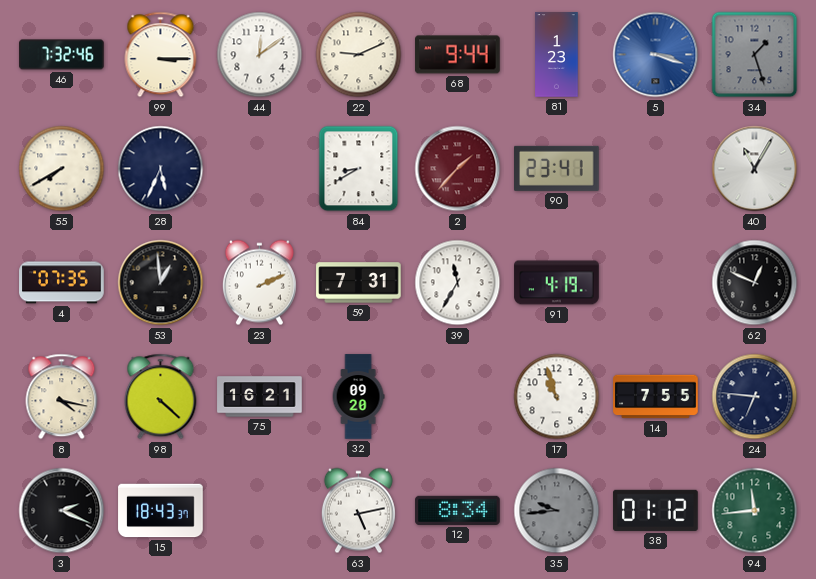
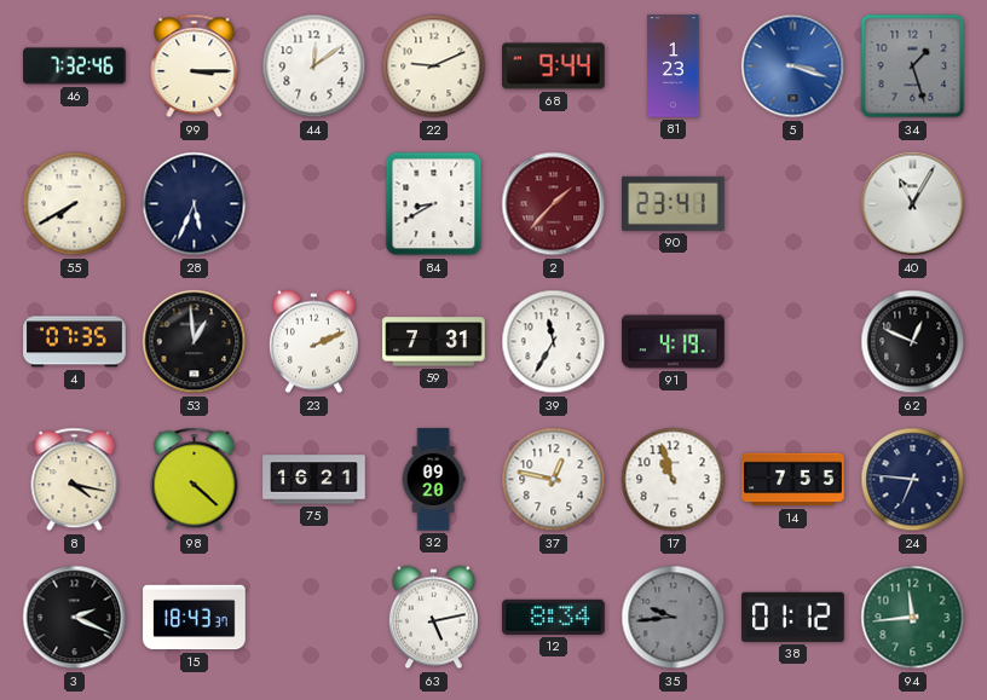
37: none -> 12:47 (554, 480)
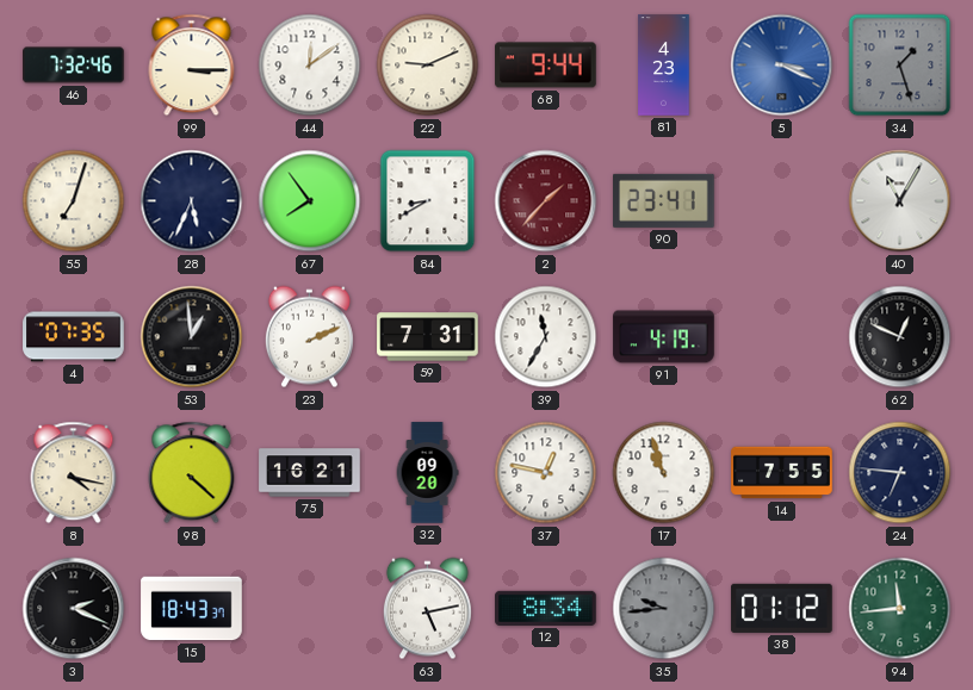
81: 1:23 -> 4:23 (664, 66)
5: 3:18 -> 3:19 (782, 66)
55: 7:40 -> 7:03 (74, 201)
67: none -> 7:54 (310, 201)
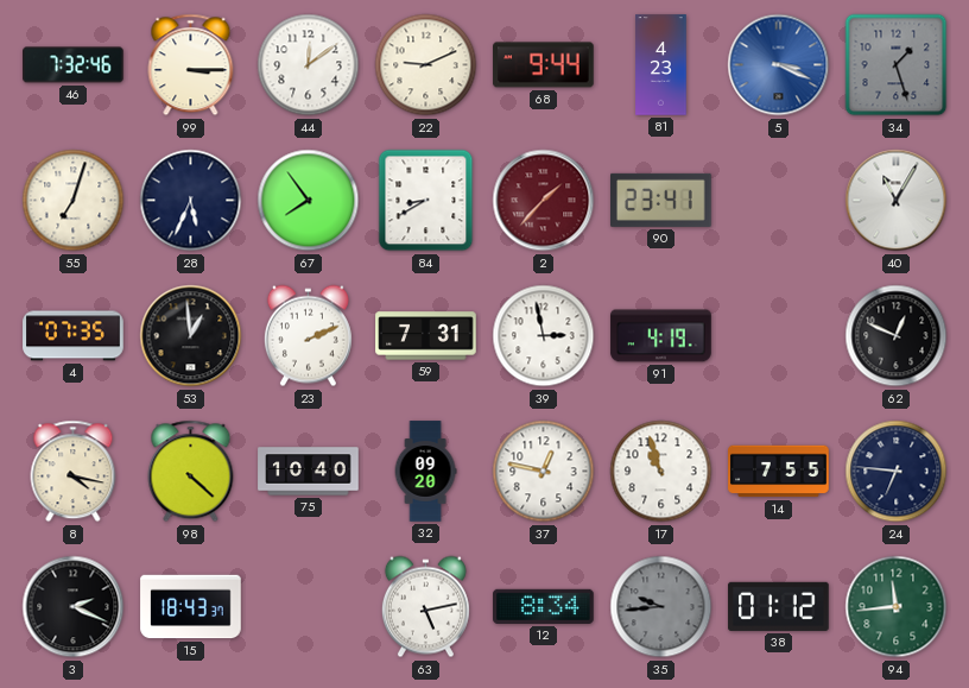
39: 11:35 -> 2:58 (544, 336)
75: 16:21 -> 10:40 (309, 472)
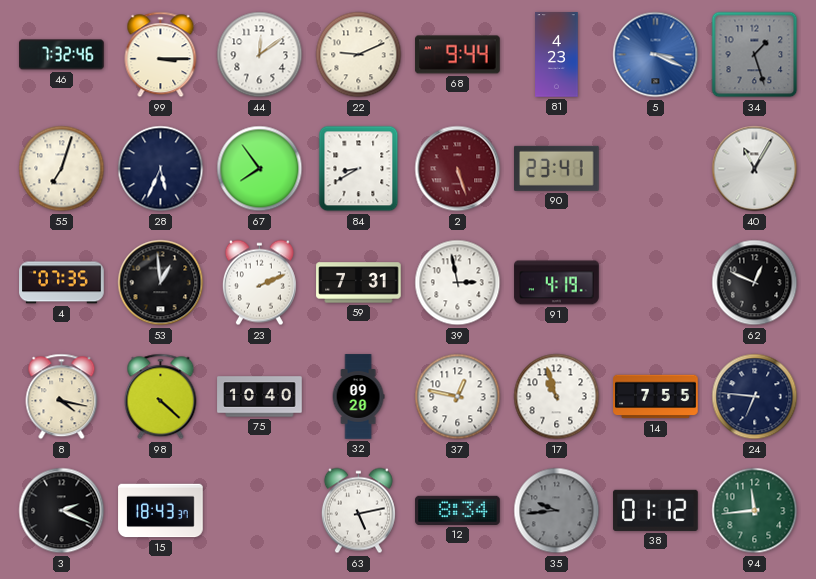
2: 1:37 -> 5:27 (458, 169)
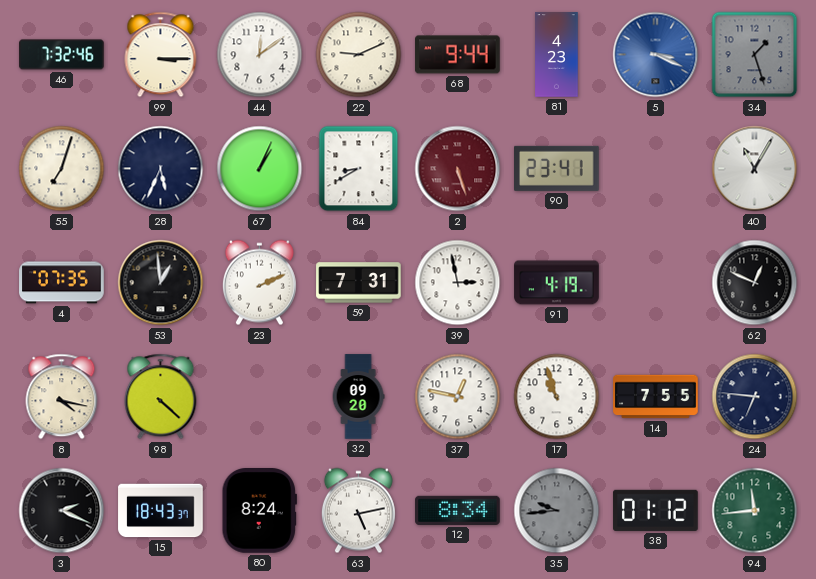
67: 7:54 -> 1:04 (260, 169)
75: 10:40 -> none (260, 397)
80: none -> 8:24 (259, 511)
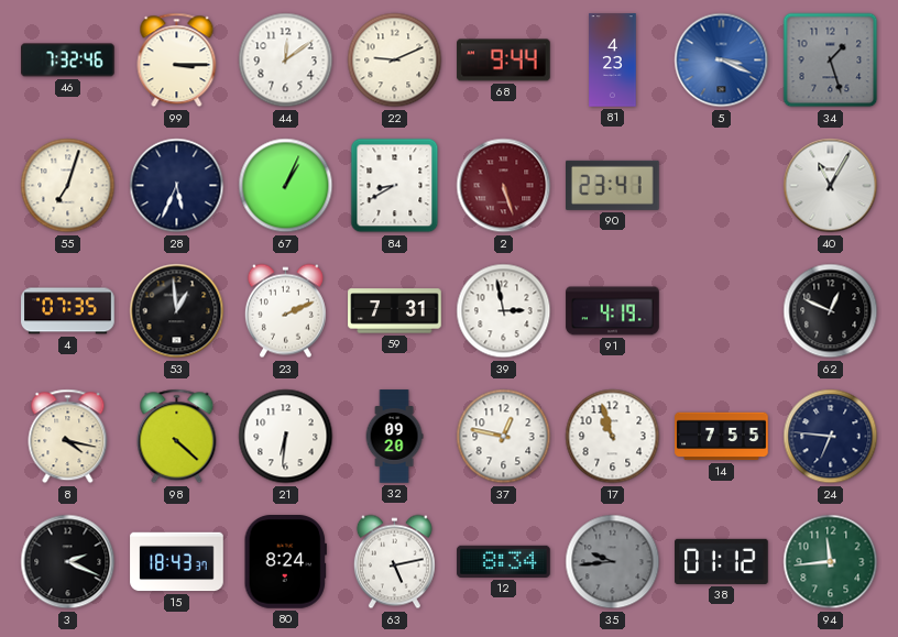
21: none -> 6:31 (286, 437)
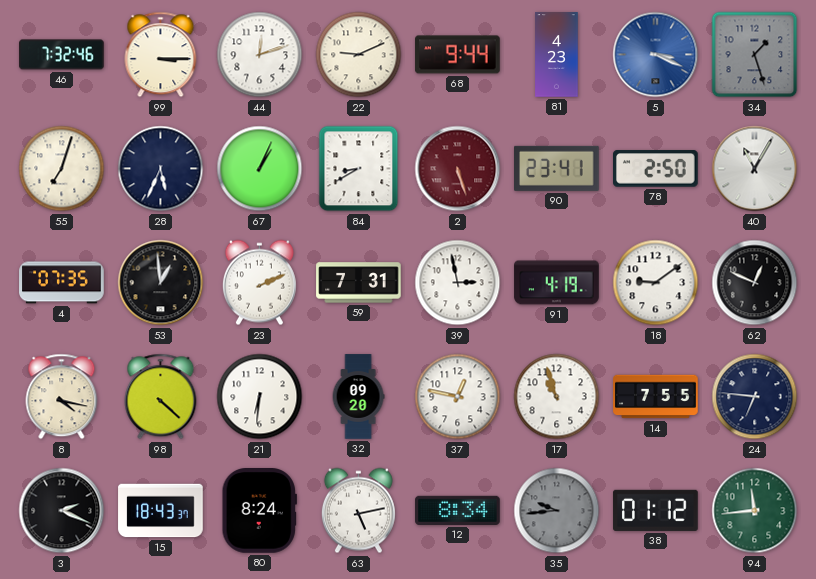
44: 12:09 -> 12:12 (260, 55)
78: none -> 2:50 (656, 169)
18: none -> 9:09 (656, 283)
